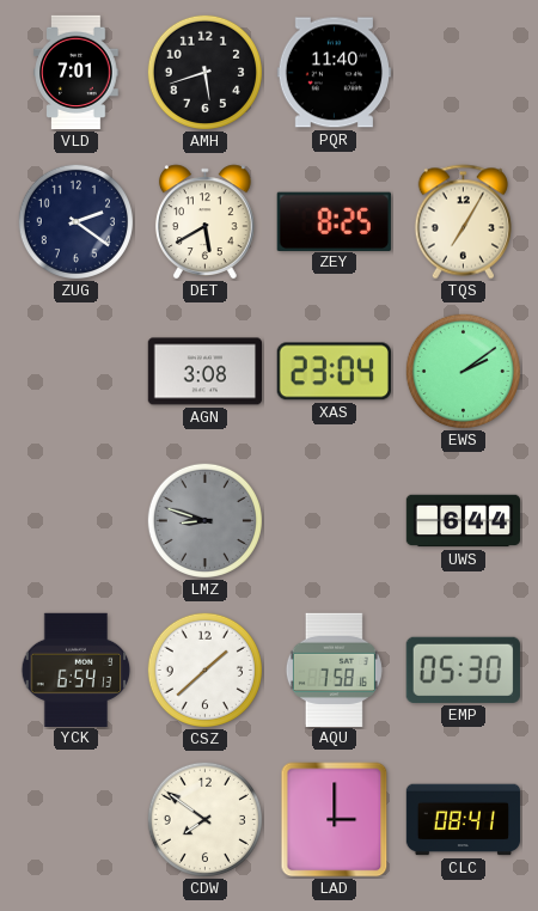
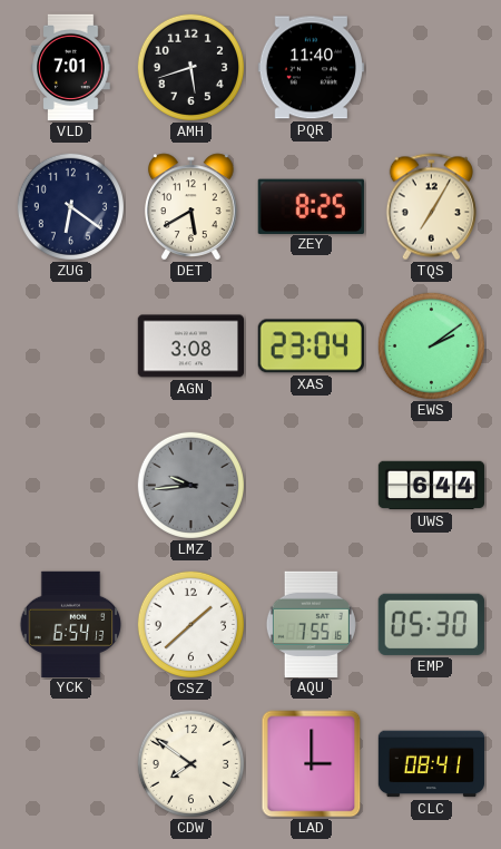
ZUG: 2:21 -> 6:21 (70, 206)
LMZ: 8:48 -> 9:44 (190, 485)
AQU: 7:58 -> 7:55 (311, 624)
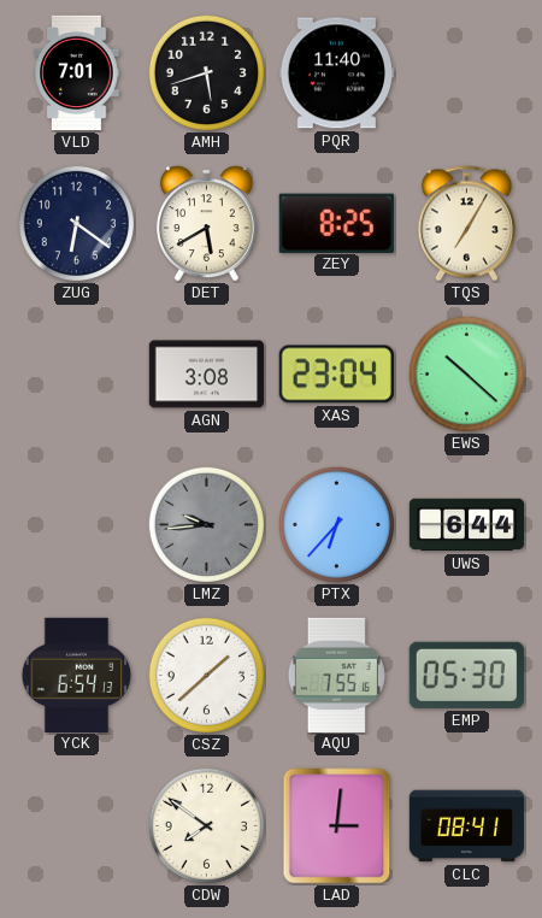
EWS: 2:09 -> 10:22 (466, 373)
PTX: none -> 6:37 (336, 524)
LAD: 3:00 -> 3:01 (337, 826)
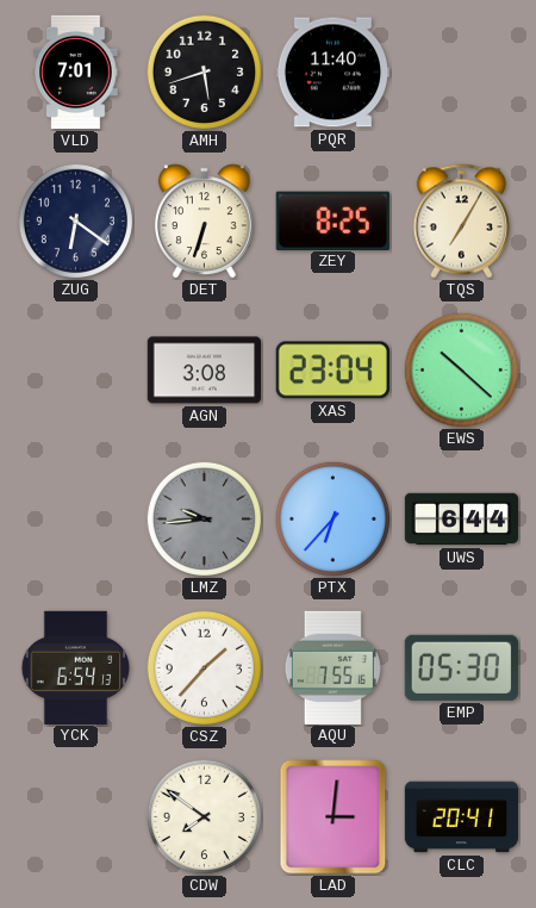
DET: 5:40 -> 6:33 (204, 222)
CSZ: 1:38 -> 1:37 (204, 667)
CLC: 08:41 -> 20:41 (462, 817)
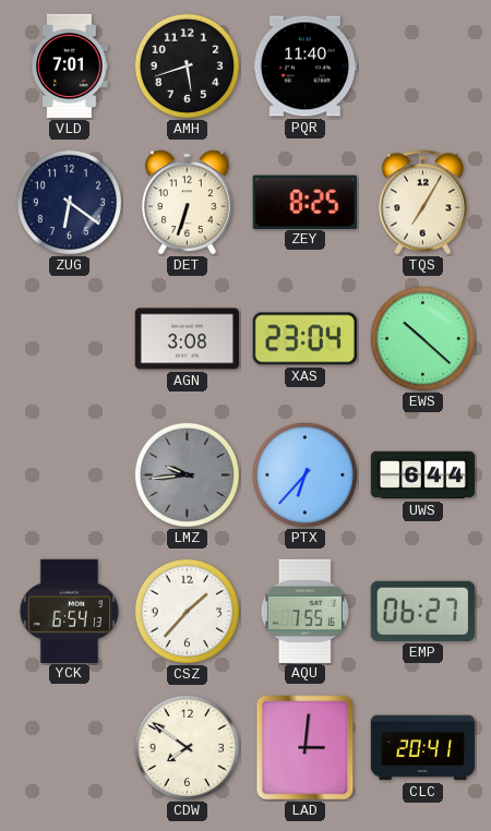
EMP: 05:30 -> 06:27 (422, 611)
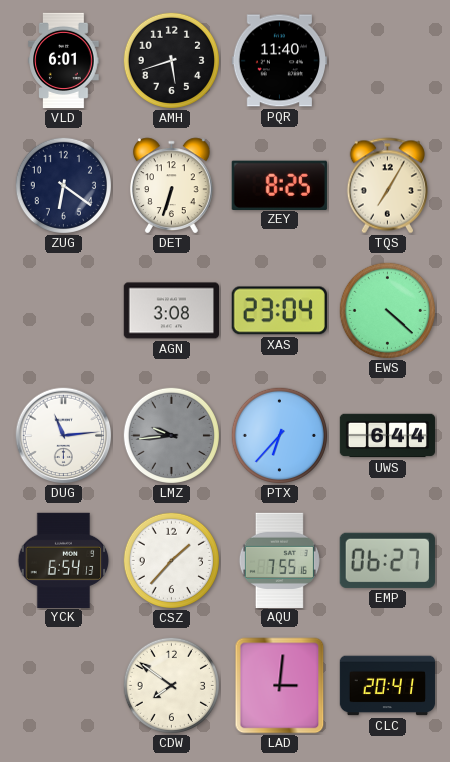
VLD: 7:01 -> 6:01 (64, 61)
EWS: 10:22 -> 4:22 (387, 310)
DUG: none -> 11:14 (64, 436)
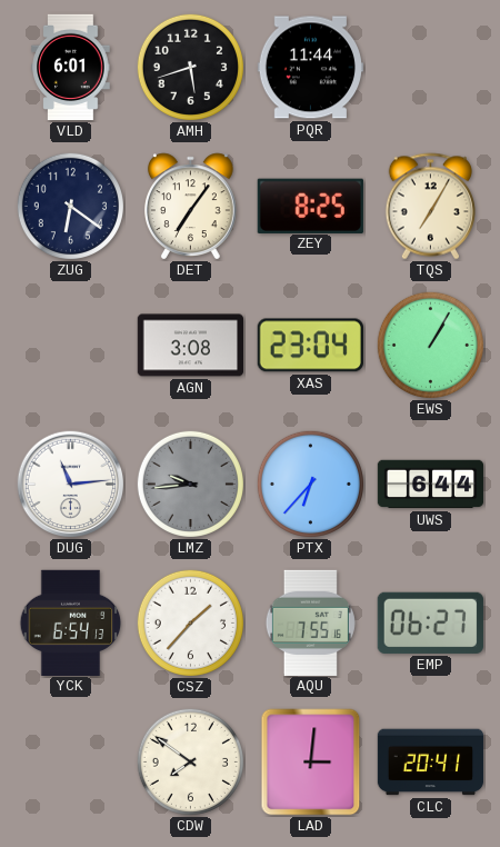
PQR: 11:40 -> 11:44 (310, 68)
DET: 6:33 -> 7:06 (190, 207)
EWS: 4:22 -> 1:05 (430, 345)
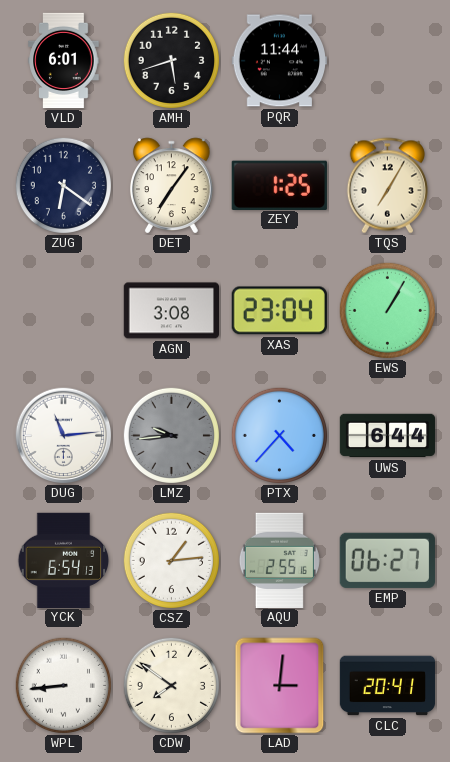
ZEY: 8:25 -> 1:25 (279, 185)
PTX: 6:37 -> 4:37 (279, 435)
CSZ: 1:37 -> 1:14 (171, 560)
AQU: 7:55 -> 2:55 (279, 560)
WPL: none -> 8:44 (63, 685)
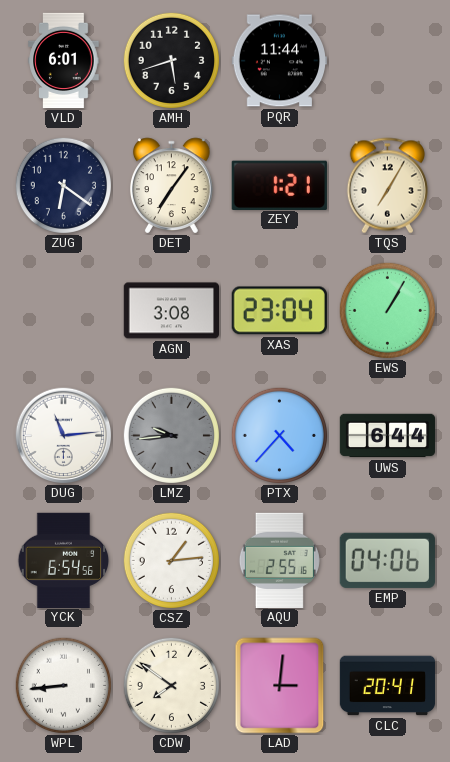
ZEY: 1:25 -> 1:21 (279, 185)
YCK: 6:54:13 -> 6:54:56 (64, 560)
EMP: 06:27 -> 04:06 (387, 560)
